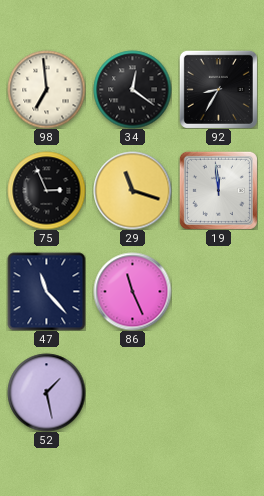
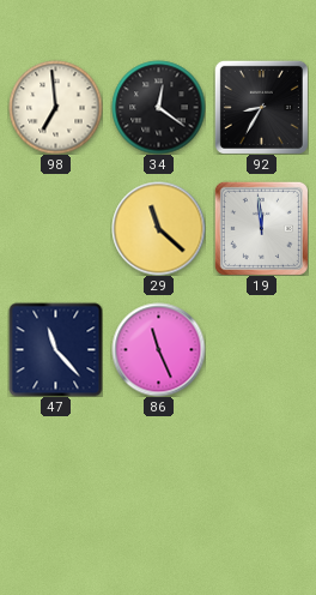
75: 2:56 -> none (46, 190)
29: 11:18 -> 11:22 (158, 228)
52: 1:28 -> none (46, 392)
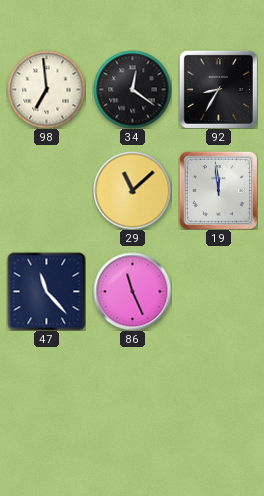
29: 11:22 -> 11:08 (132, 190)
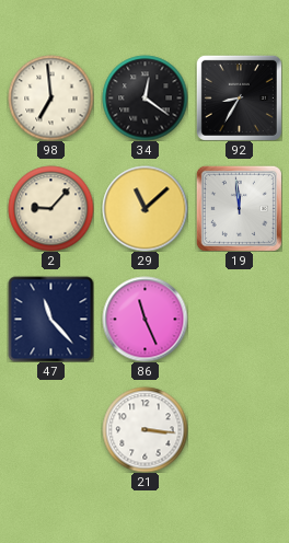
2: none -> 9:07 (50, 208)
21: none -> 3:16 (144, 429)
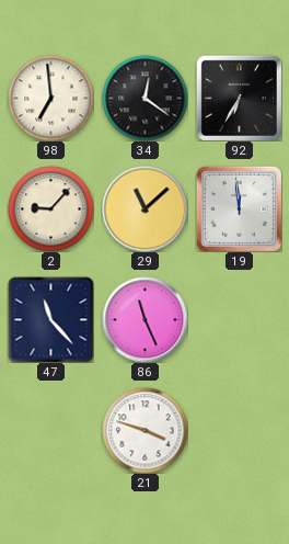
92: 8:35 -> 6:35 (239, 98)
21: 3:16 -> 3:48 (144, 430)
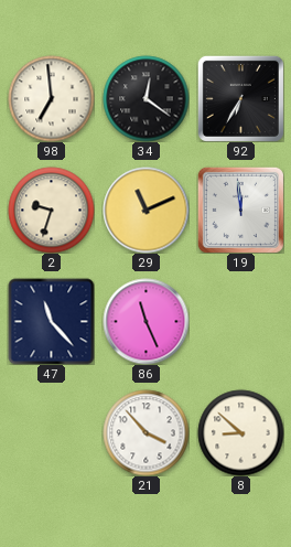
2: 9:07 -> 9:33 (51, 210)
29: 11:08 -> 11:11 (145, 210)
21: 3:48 -> 3:53 (145, 432)
8: none -> 8:52 (240, 432)
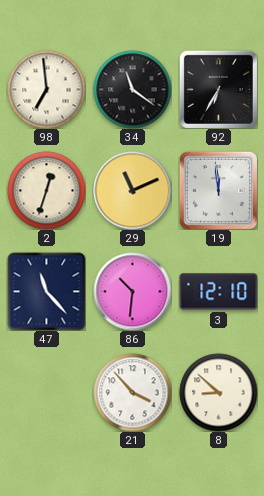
34: 12:21 -> 11:21 (132, 89)
2: 9:33 -> 12:33 (46, 190)
86: 11:26 -> 10:31 (132, 291)
3: none -> 12:10 (218, 292)
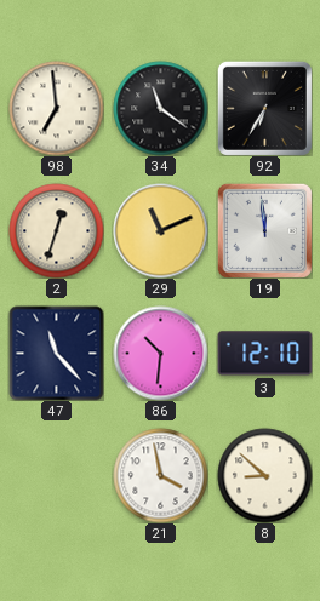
21: 3:53 -> 3:58 (160, 475)
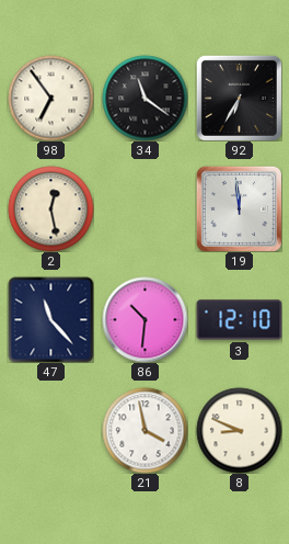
98: 6:59 -> 6:54 (50, 98)
2: 12:33 -> 12:28 (50, 208)
29: 11:11 -> none (160, 230)
8: 8:52 -> 8:49 (239, 430)
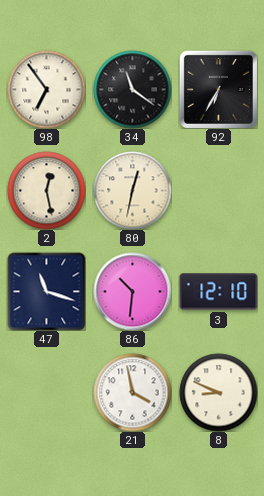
80: none -> 12:32 (132, 190)
19: 11:59 -> none (239, 208)
47: 11:23 -> 11:18 (46, 291)
